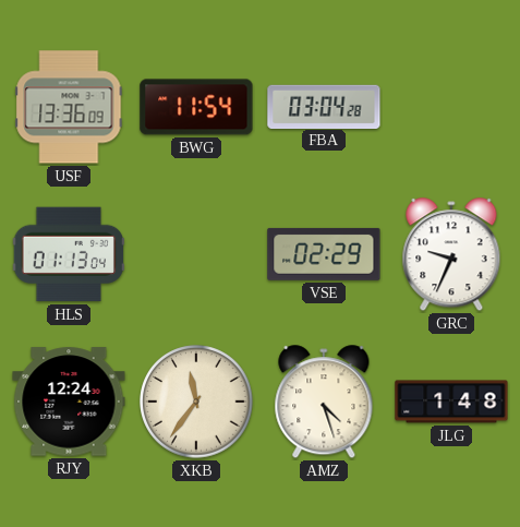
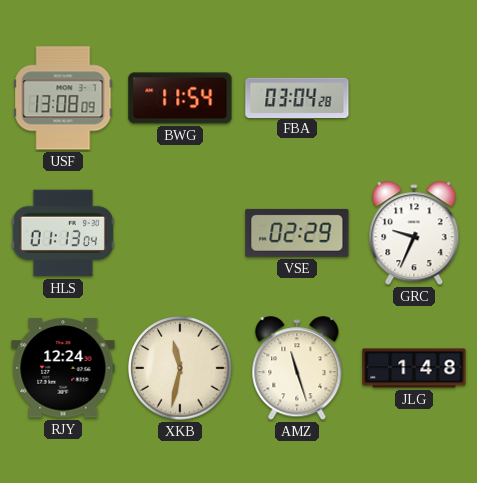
USF: 13:36 -> 13:08 (63, 98)
XKB: 11:36 -> 11:32 (180, 368)
AMZ: 4:27 -> 11:27 (297, 369)
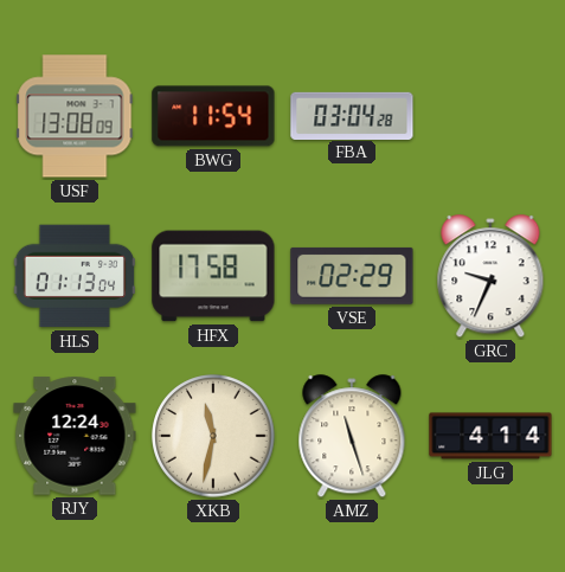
HFX: none -> 17:58 (213, 276)
JLG: 1:48 -> 4:14 (490, 436)
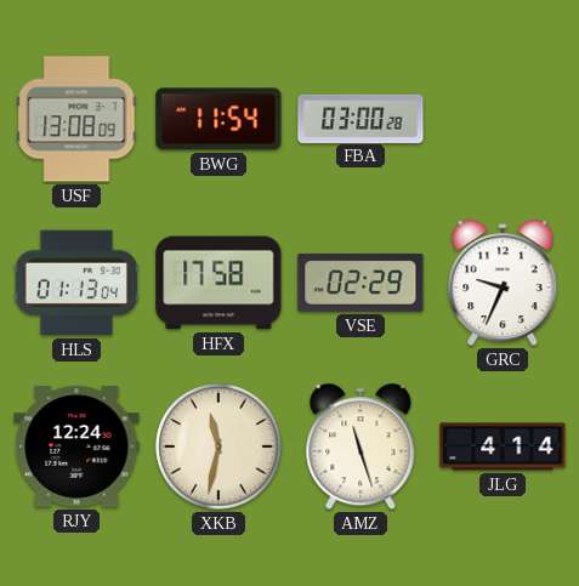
FBA: 03:04 -> 03:00 (361, 118)
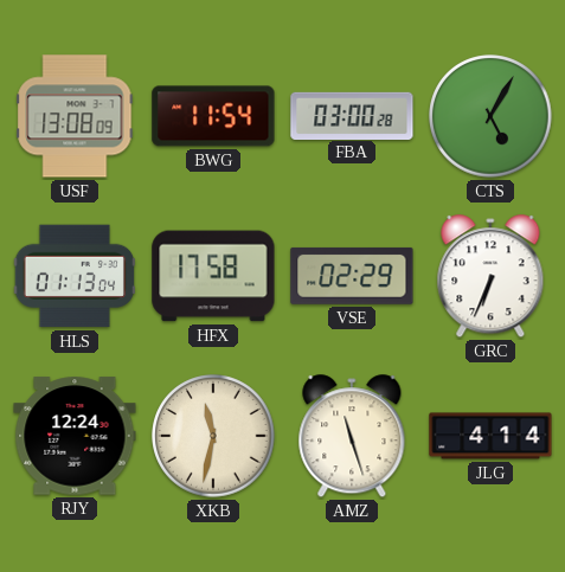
CTS: none -> 5:05 (490, 116)
GRC: 9:34 -> 6:34 (490, 277)
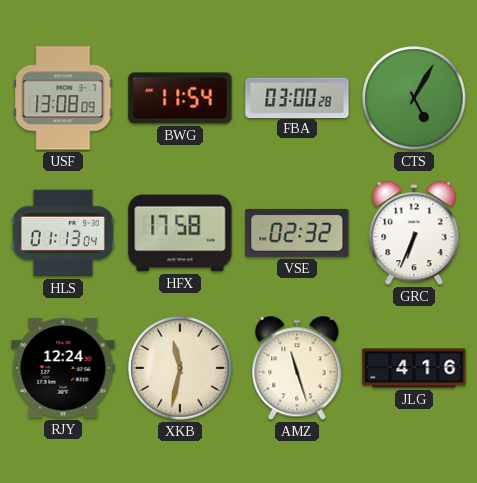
VSE: 02:29 -> 02:32 (297, 233)
JLG: 4:14 -> 4:16 (414, 368)
